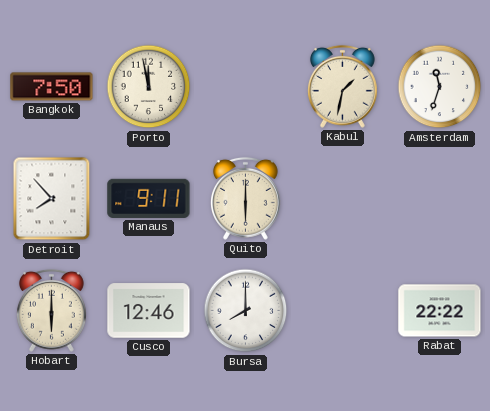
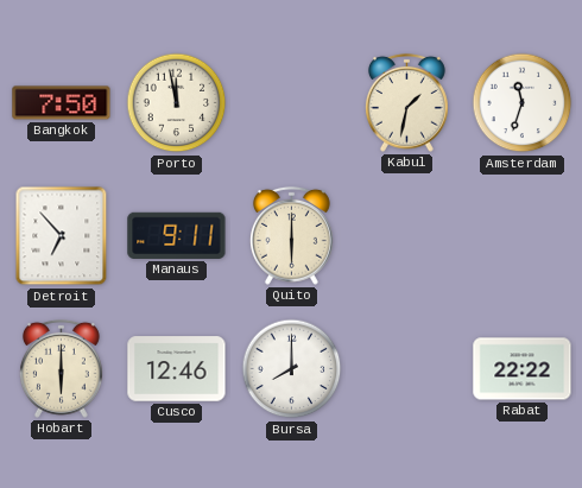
Detroit: 7:53 -> 6:53 (62, 236)
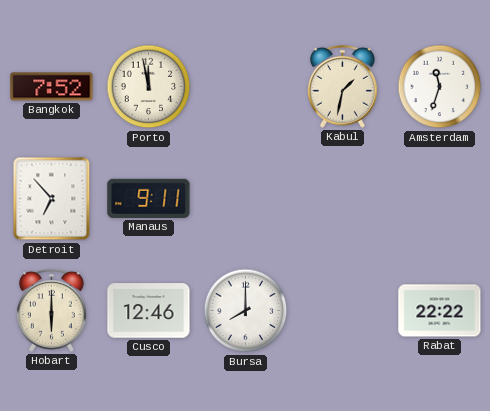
Bangkok: 7:50 -> 7:52 (52, 87)
Quito: 6:00 -> none (291, 235)
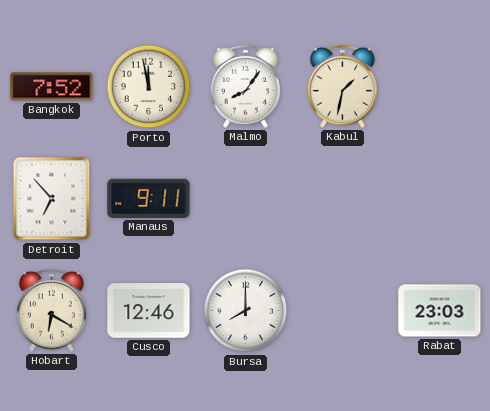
Malmo: none -> 8:06 (245, 86)
Amsterdam: 11:33 -> none (440, 87)
Hobart: 6:00 -> 6:20 (51, 310)
Rabat: 22:22 -> 23:03 (440, 311)
